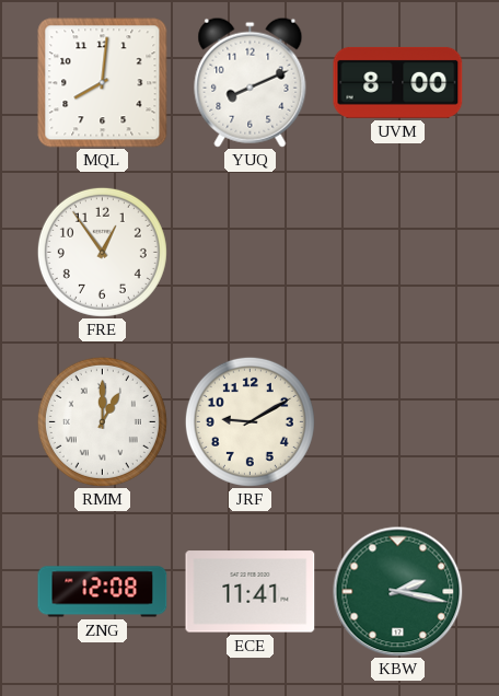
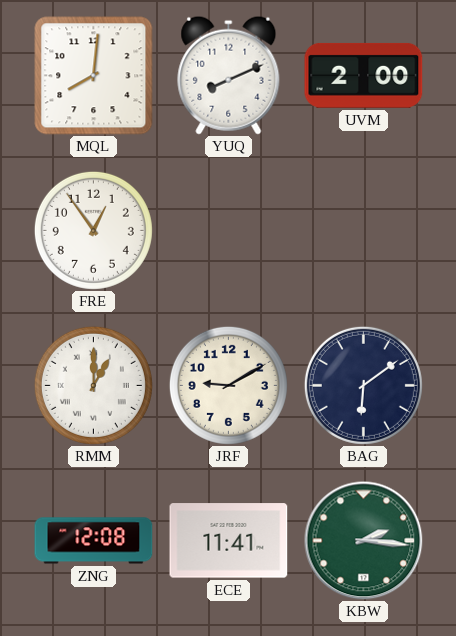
UVM: 8:00 -> 2:00 (364, 75)
BAG: none -> 6:09 (363, 385)
KBW: 2:17 -> 2:16 (364, 541)
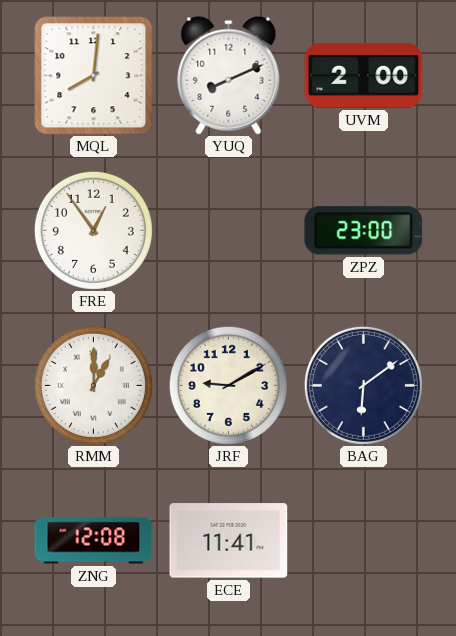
ZPZ: none -> 23:00 (364, 231)
KBW: 2:16 -> none (364, 541)
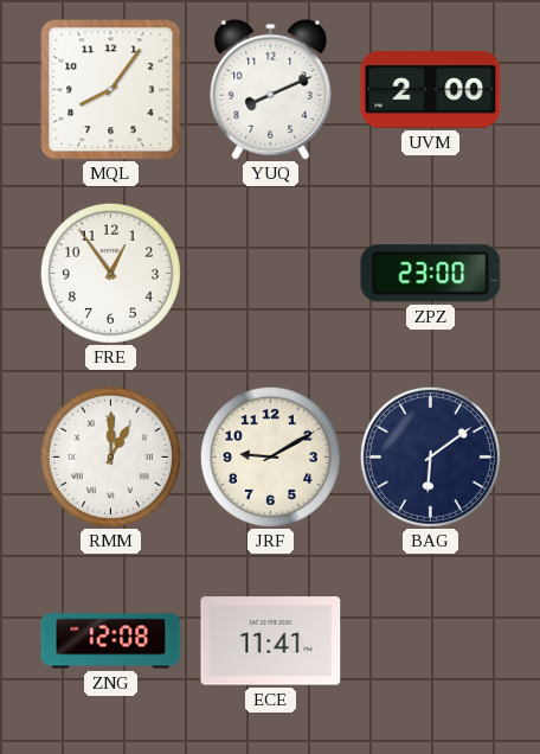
MQL: 8:01 -> 8:06 (111, 90)
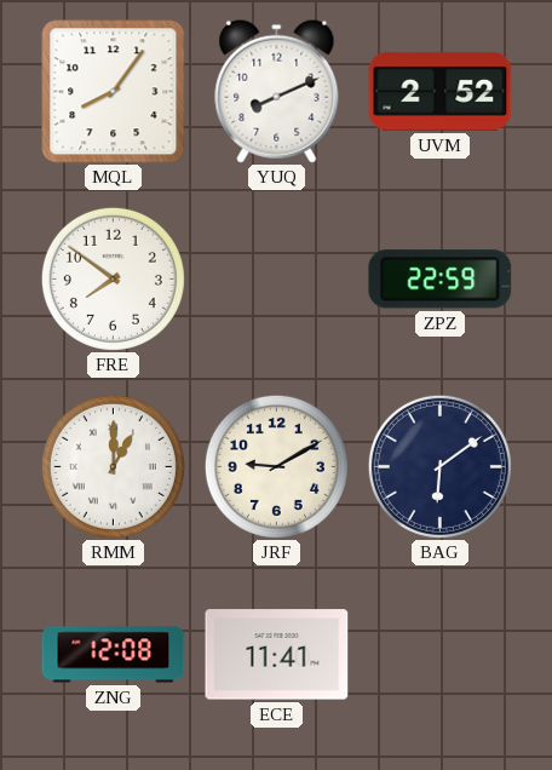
UVM: 2:00 -> 2:52 (441, 91)
FRE: 12:54 -> 7:51 (113, 278)
ZPZ: 23:00 -> 22:59 (441, 280)
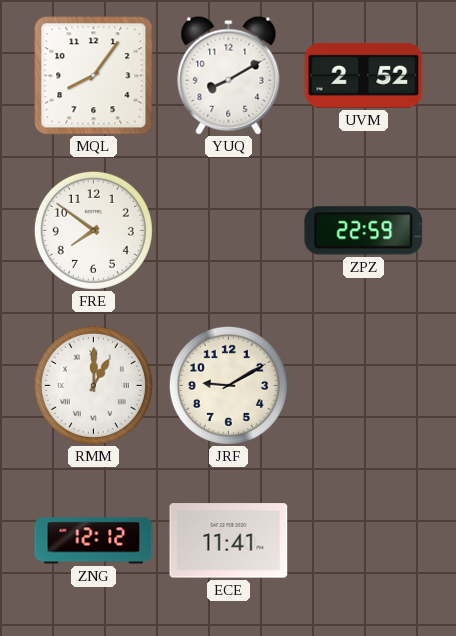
YUQ: 8:11 -> 8:10 (229, 75)
BAG: 6:09 -> none (439, 466)
ZNG: 12:08 -> 12:12 (94, 541)
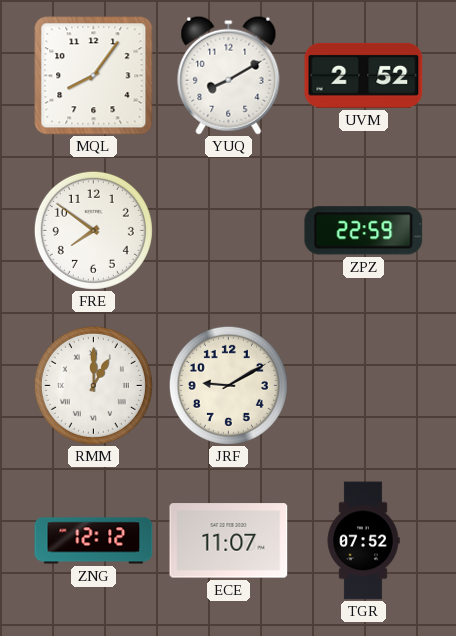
ECE: 11:41 -> 11:07 (229, 541)
TGR: none -> 07:52 (363, 541)
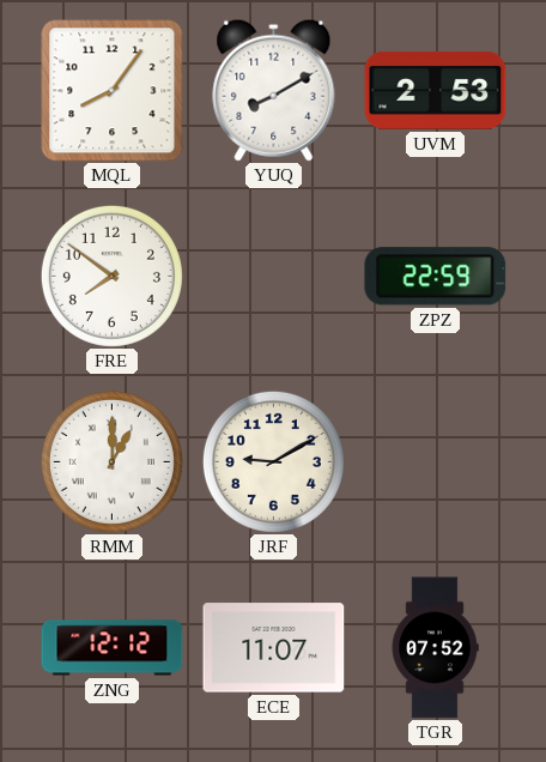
UVM: 2:52 -> 2:53 (436, 90)
